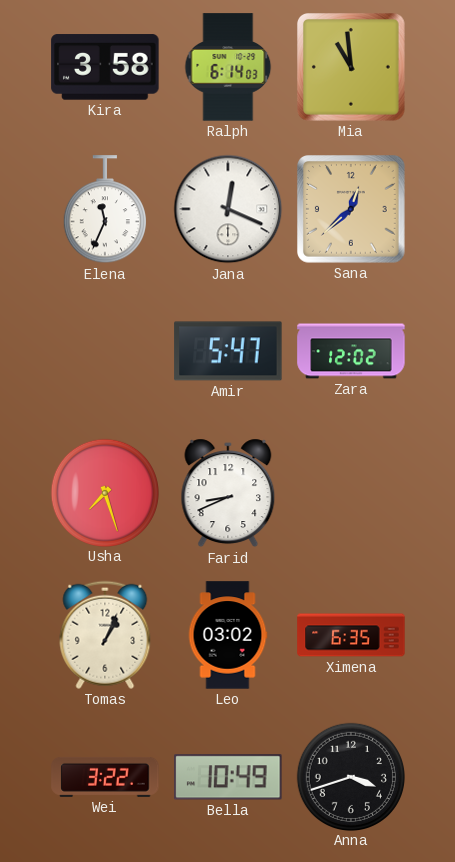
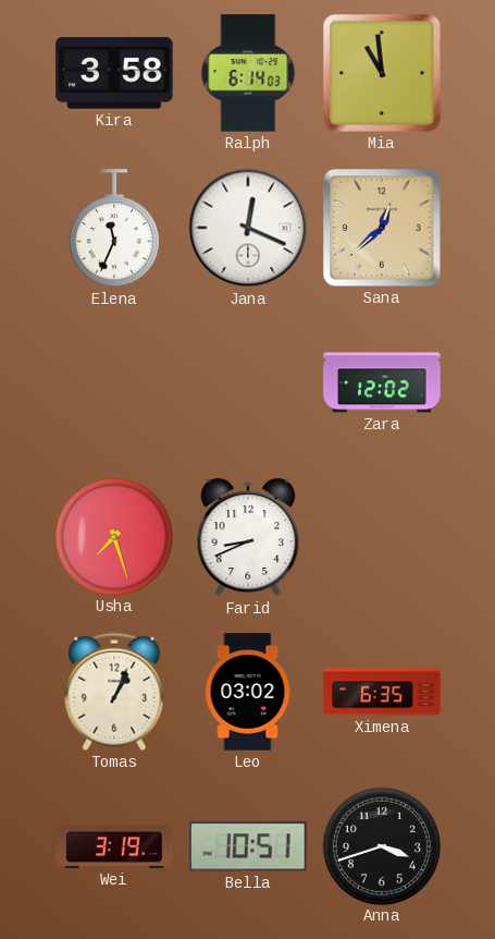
Amir: 5:47 -> none (228, 351)
Wei: 3:22 -> 3:19 (114, 846)
Bella: 10:49 -> 10:51 (248, 846)
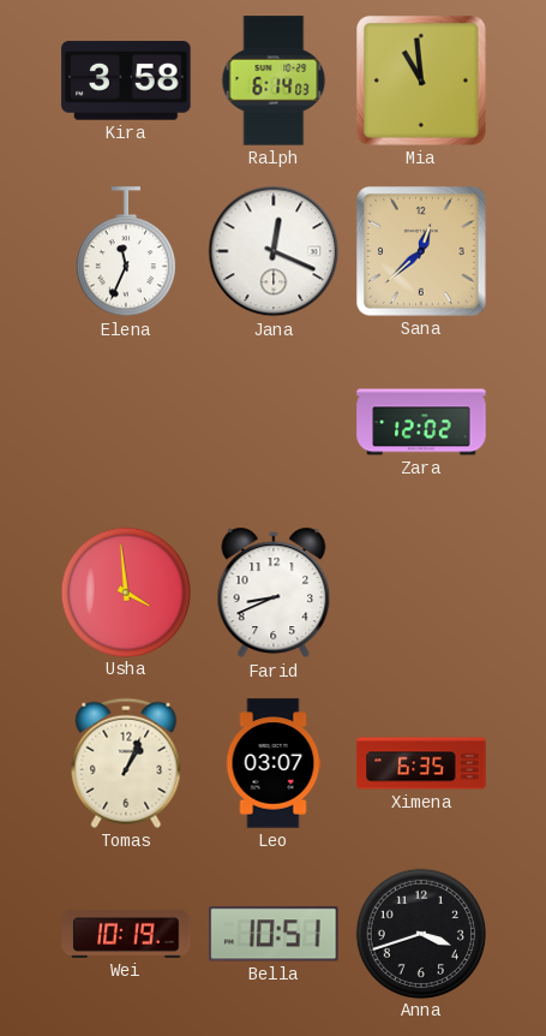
Usha: 7:27 -> 3:59 (125, 591)
Leo: 03:02 -> 03:07 (274, 763)
Wei: 3:19 -> 10:19 (126, 934)
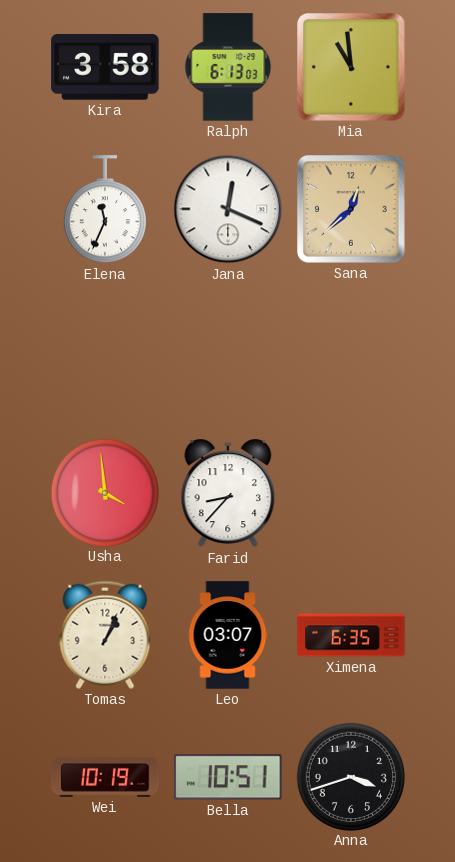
Ralph: 6:14 -> 6:13 (228, 67)
Zara: 12:02 -> none (421, 422)
Farid: 8:41 -> 8:37 (228, 493)
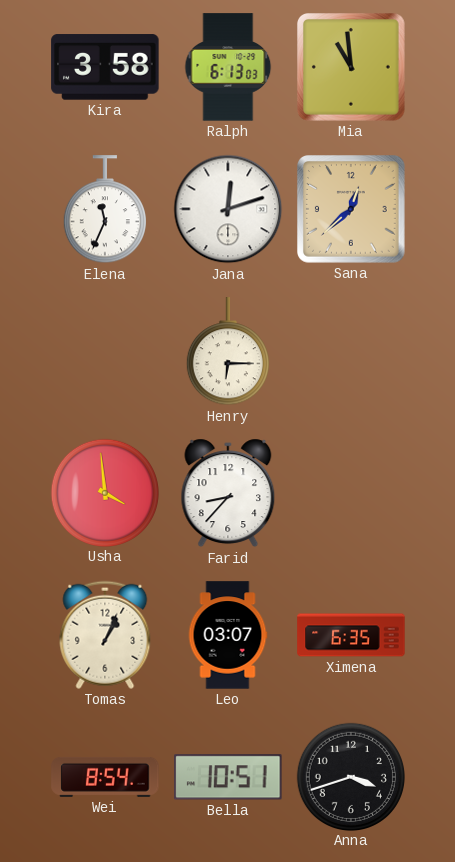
Jana: 12:19 -> 12:12 (228, 209)
Henry: none -> 6:15 (228, 352)
Wei: 10:19 -> 8:54 (105, 777)
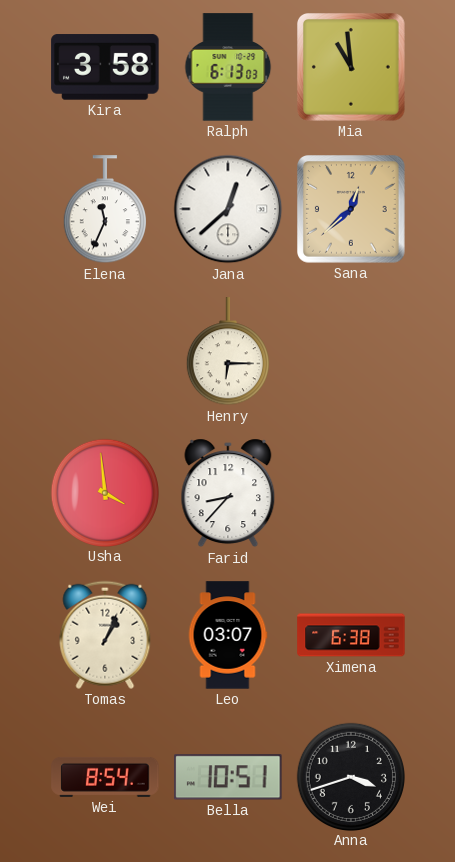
Jana: 12:12 -> 12:38 (228, 209)
Ximena: 6:35 -> 6:38 (351, 635)
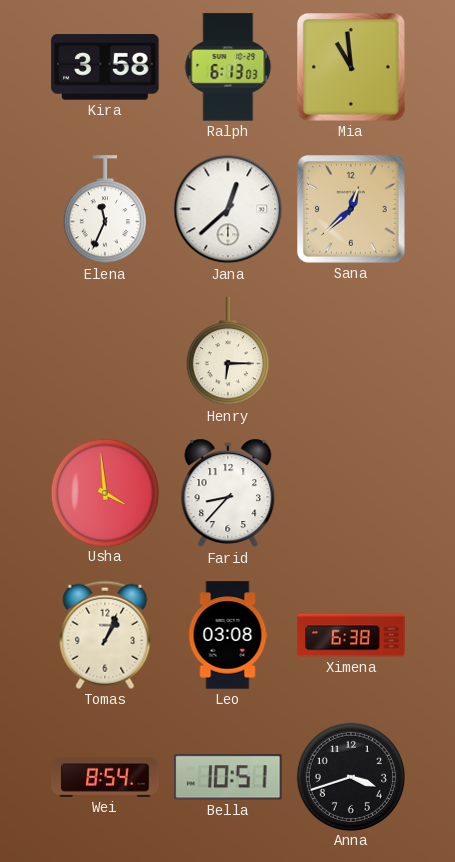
Leo: 03:07 -> 03:08 (228, 635)
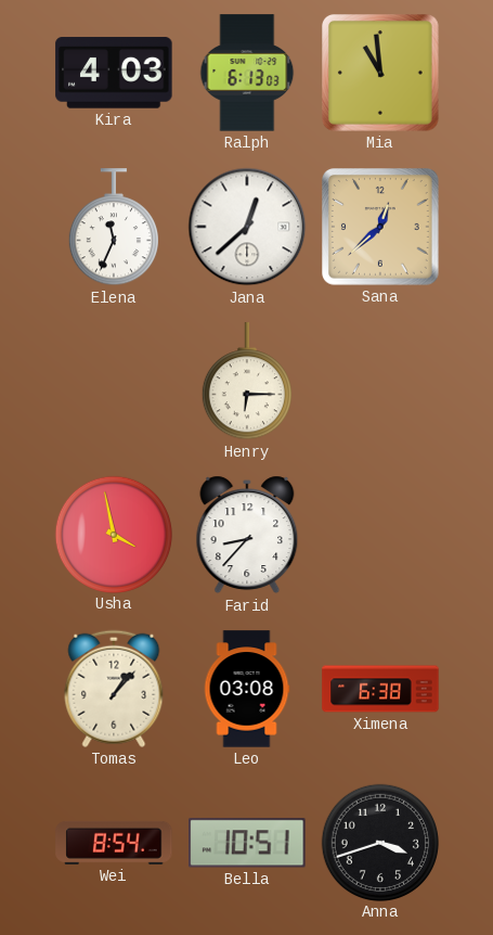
Kira: 3:58 -> 4:03 (114, 73)
Usha: 3:59 -> 3:58 (113, 534)
Tomas: 1:04 -> 1:07 (114, 689)
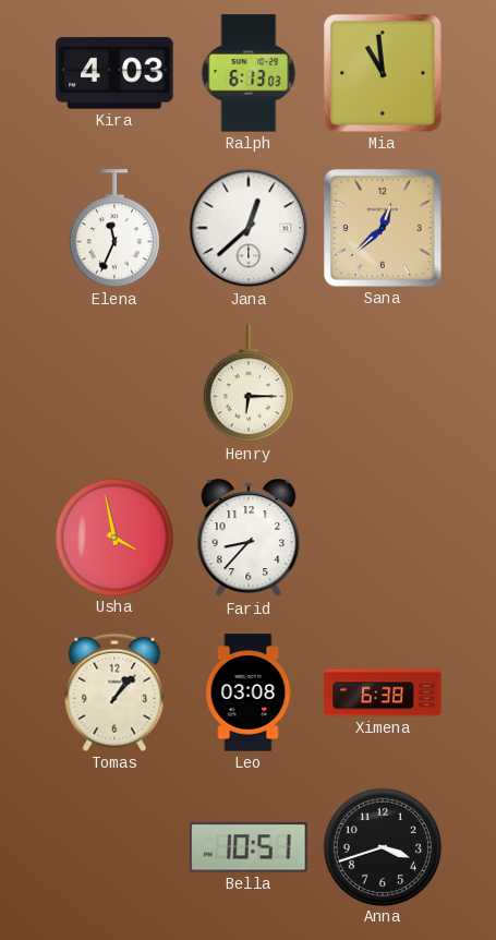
Wei: 8:54 -> none (114, 843)
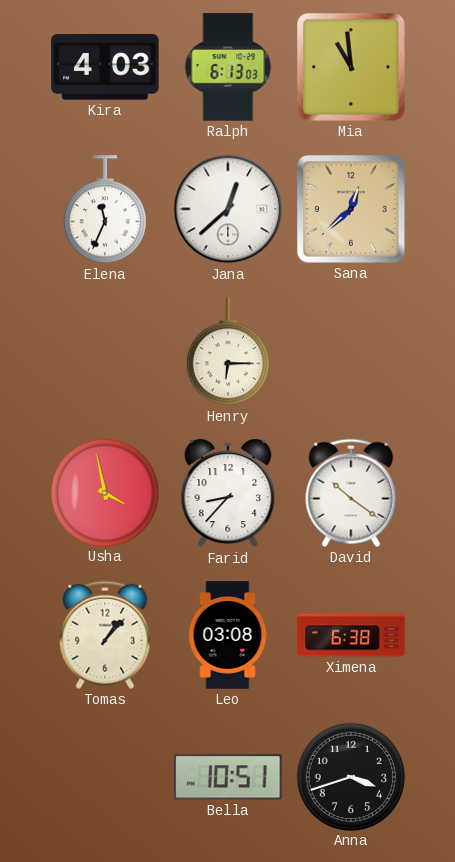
David: none -> 10:21 (351, 493)
